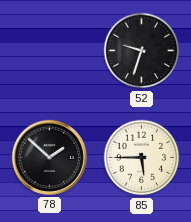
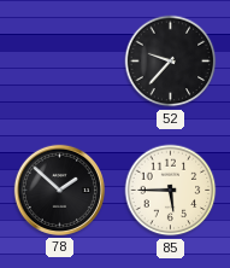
52: 9:33 -> 9:37 (171, 62)
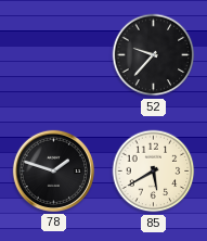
78: 1:52 -> 1:48 (53, 170)
85: 5:45 -> 5:40 (154, 172)
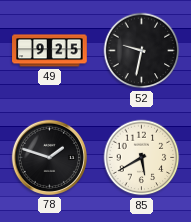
49: none -> 9:25 (50, 51)
52: 9:37 -> 9:32 (142, 51)
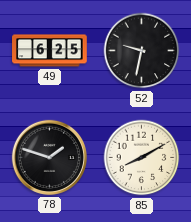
49: 9:25 -> 6:25 (50, 51)
85: 5:40 -> 8:10 (142, 158)
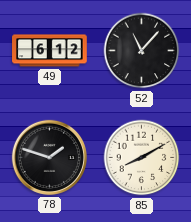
49: 6:25 -> 6:12 (50, 51)
52: 9:32 -> 11:07 (142, 51)
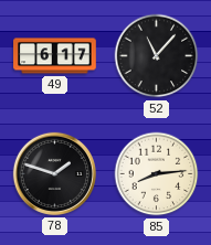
49: 6:12 -> 6:17 (55, 56)
85: 8:10 -> 8:14 (157, 174)
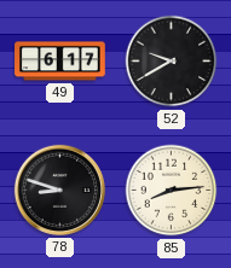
52: 11:07 -> 9:40 (172, 62)
78: 1:48 -> 8:48 (59, 190)
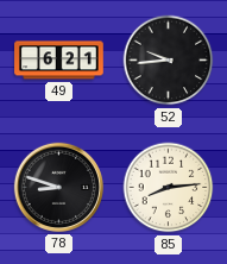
49: 6:17 -> 6:21 (59, 61)
52: 9:40 -> 9:44 (169, 61)
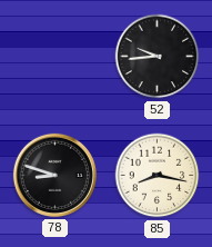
49: 6:21 -> none (59, 61)
85: 8:14 -> 8:17 (158, 176)
